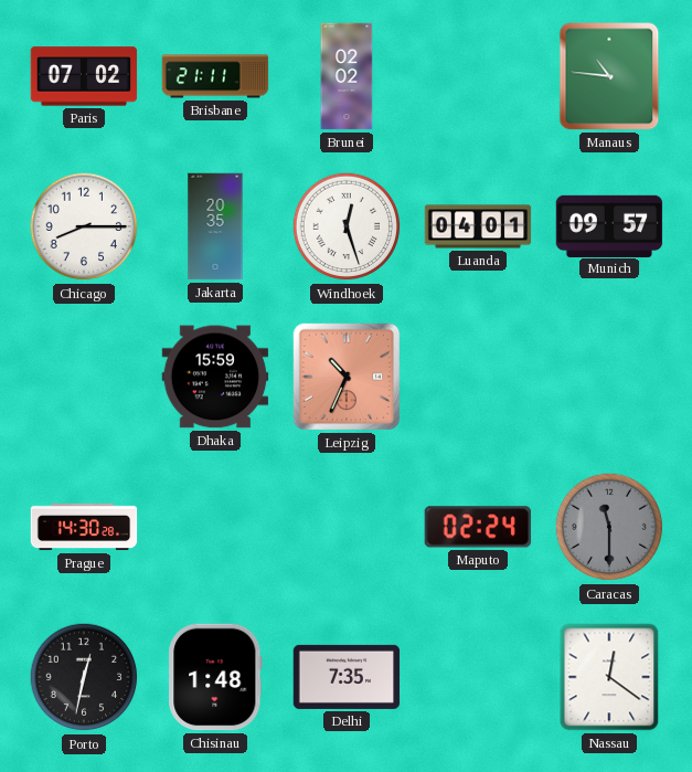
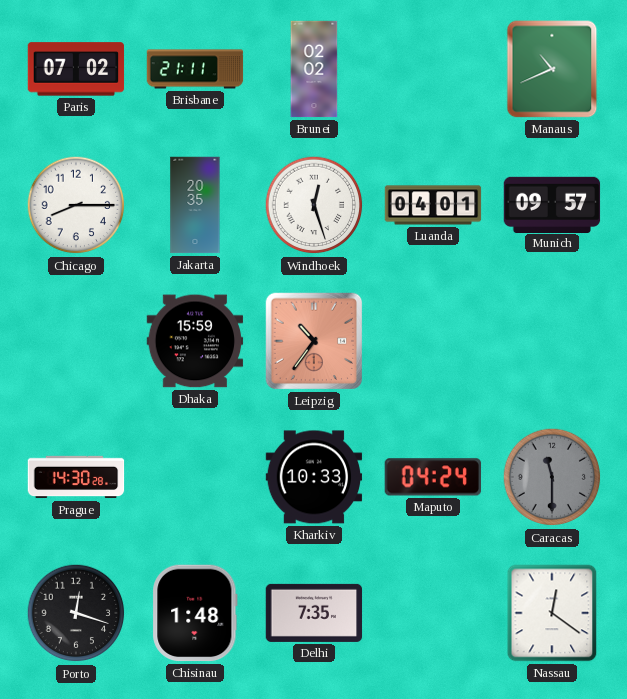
Manaus: 10:46 -> 10:41 (552, 69)
Leipzig: 10:34 -> 10:36 (314, 341)
Kharkiv: none -> 10:33 (314, 477)
Maputo: 02:24 -> 04:24 (432, 477)
Porto: 12:32 -> 12:18 (76, 613)
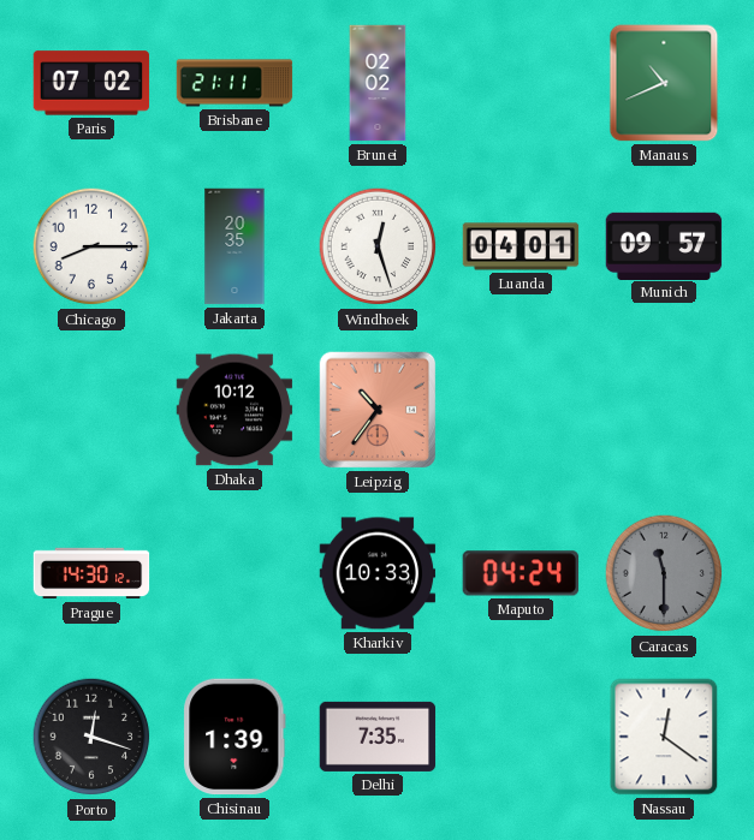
Dhaka: 15:59 -> 10:12 (234, 410)
Prague: 14:30:28 -> 14:30:12 (91, 573)
Chisinau: 1:48 -> 1:39 (234, 737)
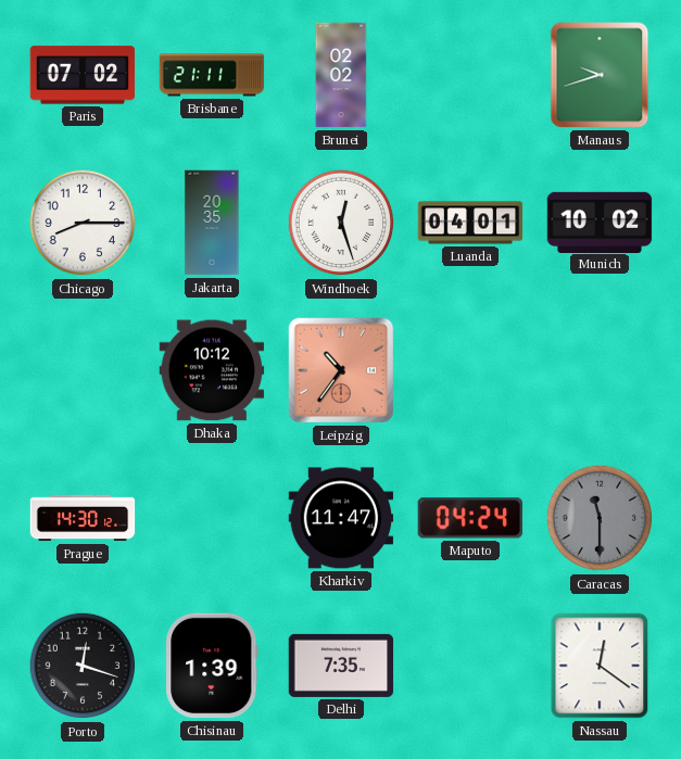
Manaus: 10:41 -> 9:42 (600, 75)
Munich: 09:57 -> 10:02 (600, 222)
Kharkiv: 10:33 -> 11:47 (341, 518)
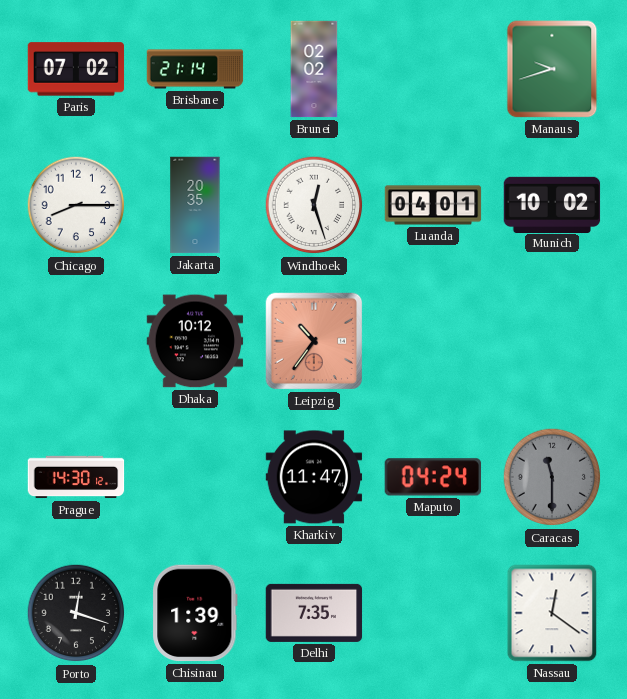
Brisbane: 21:11 -> 21:14 (195, 69)
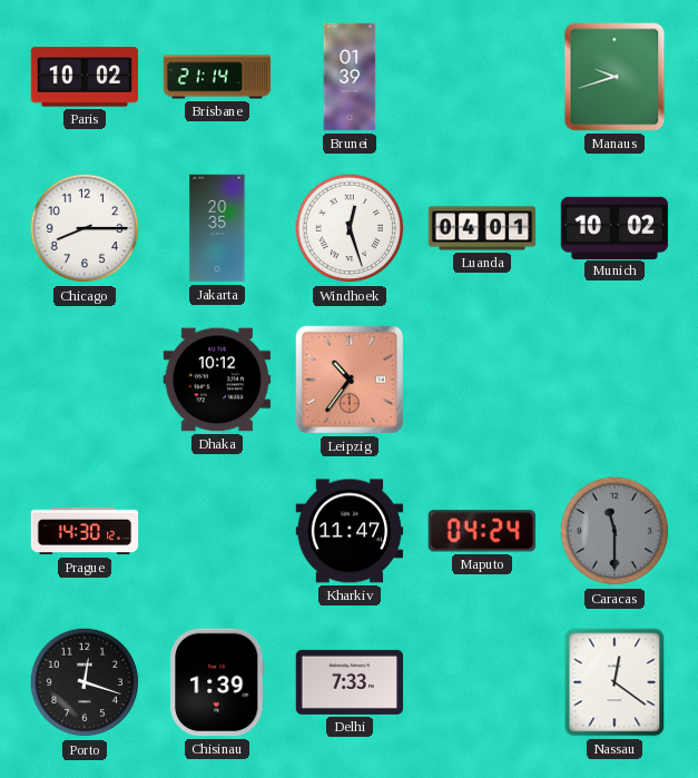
Paris: 07:02 -> 10:02 (85, 77)
Brunei: 02:02 -> 01:39 (350, 77)
Delhi: 7:35 -> 7:33 (350, 682)
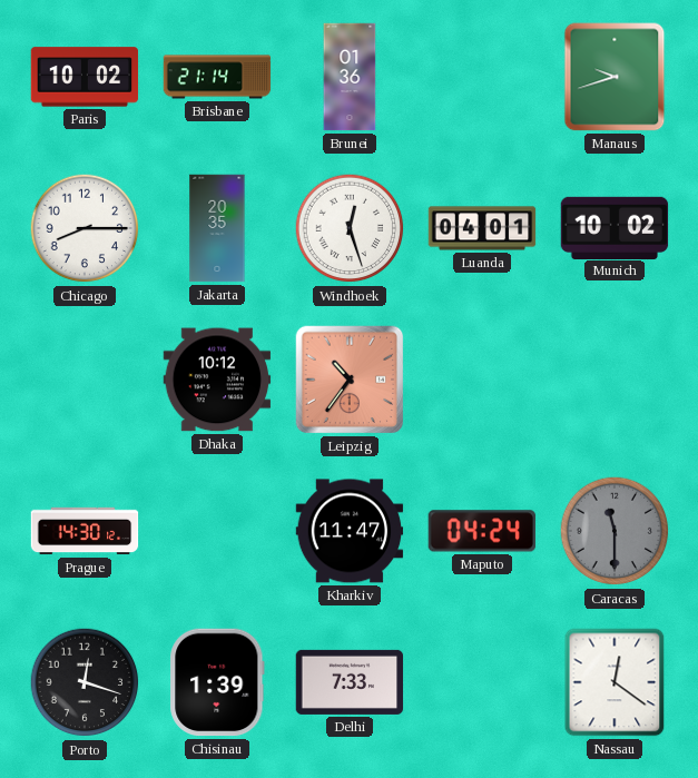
Brunei: 01:39 -> 01:36 (350, 77)
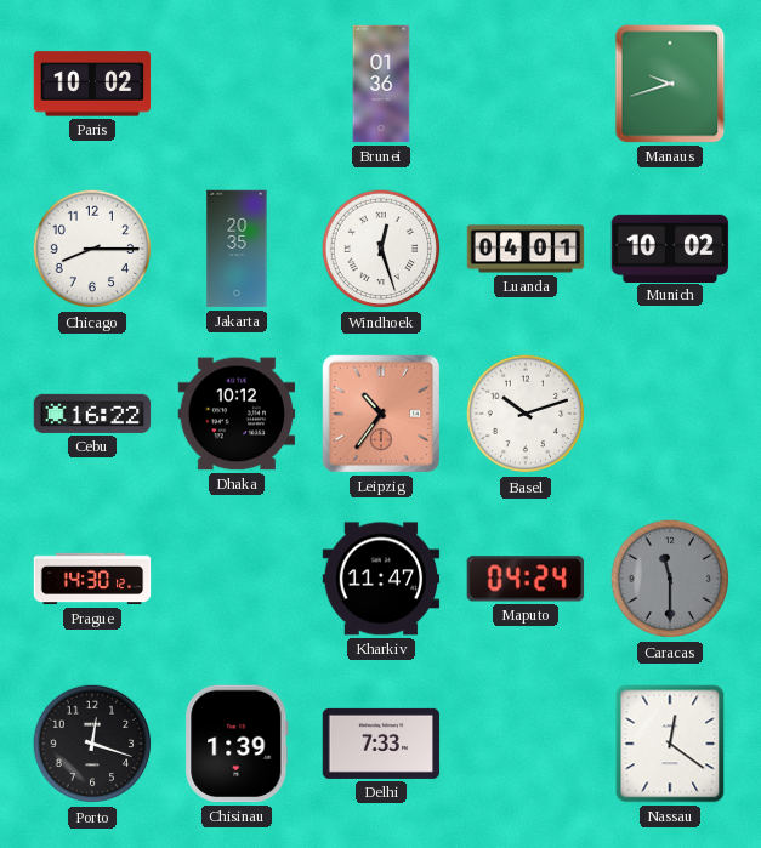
Brisbane: 21:14 -> none (217, 77)
Cebu: none -> 16:22 (92, 414)
Basel: none -> 10:12 (526, 414)
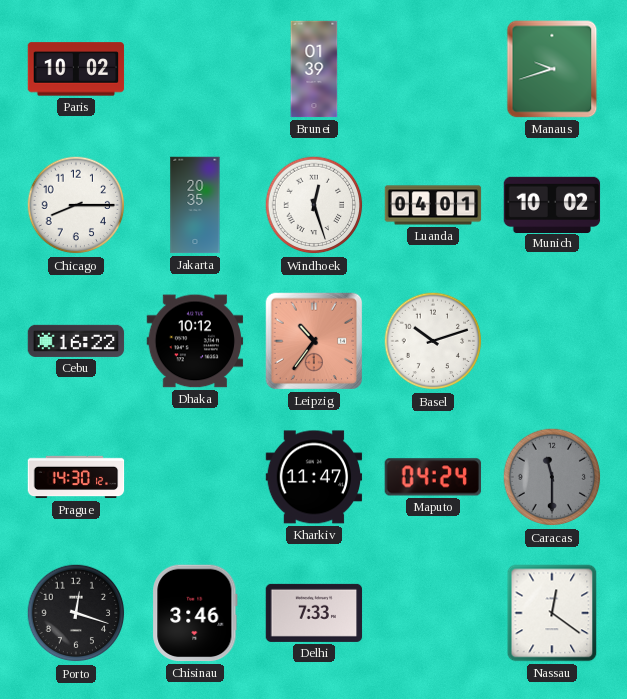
Brunei: 01:36 -> 01:39 (314, 69)
Chisinau: 1:39 -> 3:46 (195, 613)
